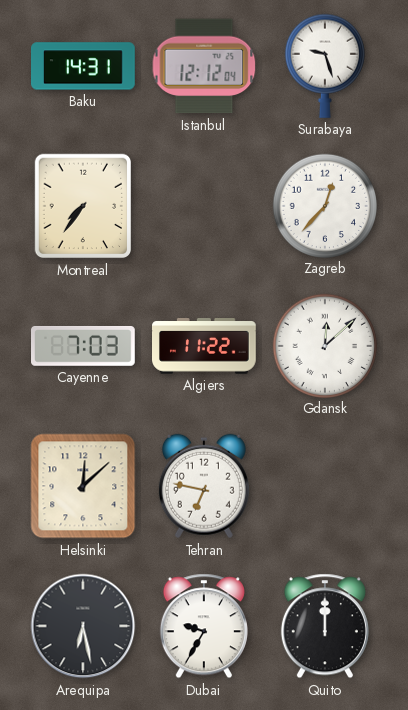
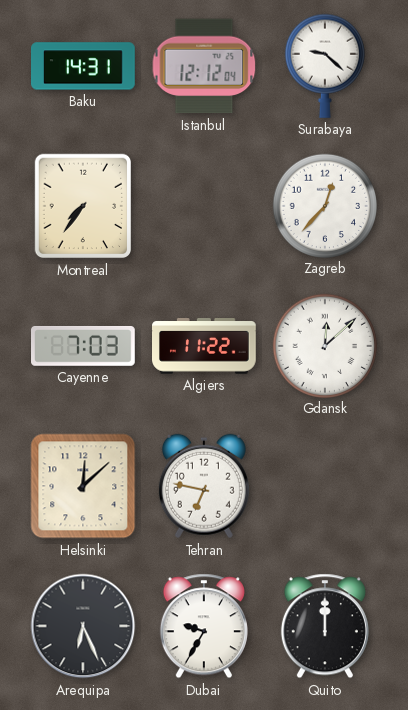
Surabaya: 9:27 -> 9:22 (325, 66)
Arequipa: 6:28 -> 6:26 (83, 626)
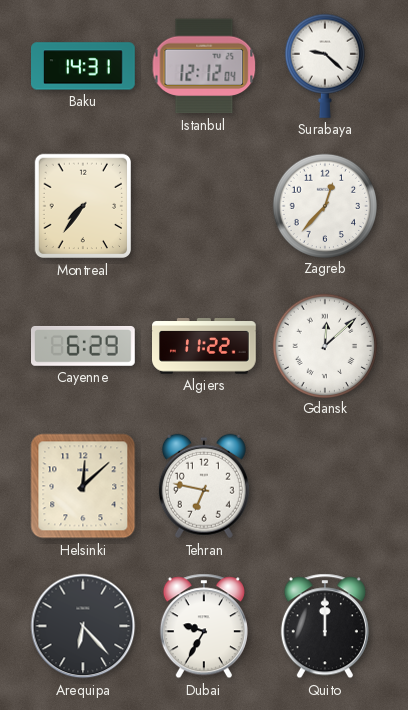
Cayenne: 7:03 -> 6:29 (84, 346)
Arequipa: 6:26 -> 6:23 (83, 626)
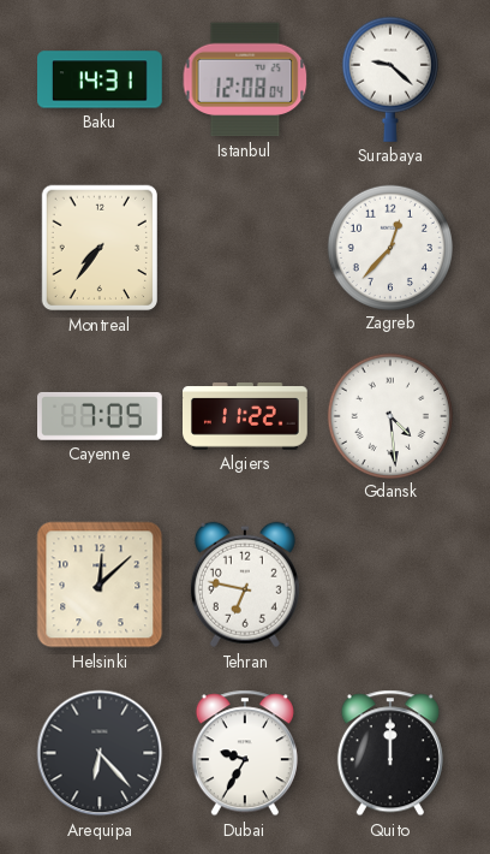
Istanbul: 12:12 -> 12:08 (245, 79)
Cayenne: 6:29 -> 7:05 (101, 416)
Gdansk: 12:08 -> 4:29 (389, 415)
